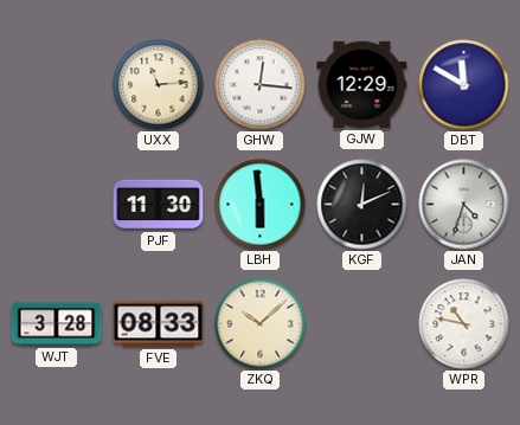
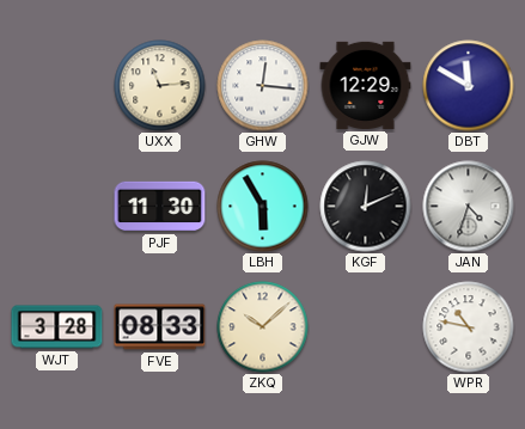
LBH: 5:59 -> 5:55 (263, 207)
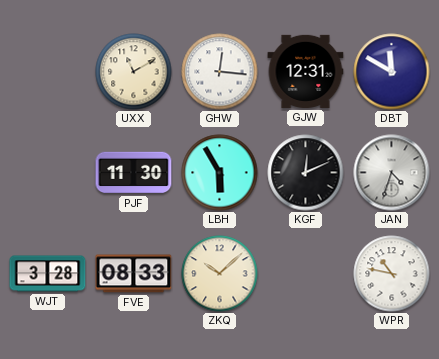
UXX: 11:14 -> 11:10 (134, 72)
GJW: 12:29 -> 12:31 (306, 71)
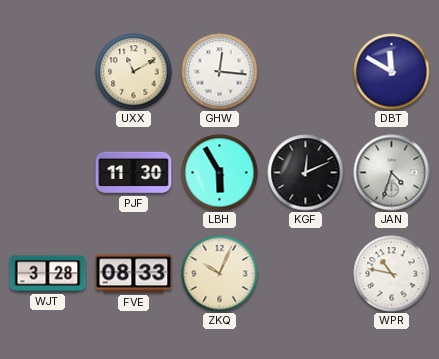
GJW: 12:31 -> none (306, 71)
ZKQ: 10:08 -> 10:04 (220, 274)
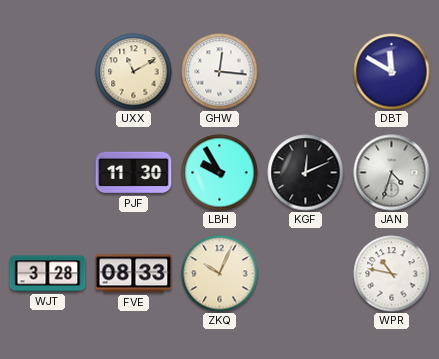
LBH: 5:55 -> 9:55 (220, 173)
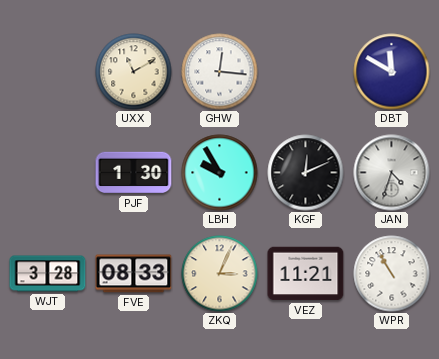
PJF: 11:30 -> 1:30 (134, 173)
ZKQ: 10:04 -> 3:04 (220, 274)
VEZ: none -> 11:21 (306, 274)
WPR: 10:47 -> 10:55 (392, 274)
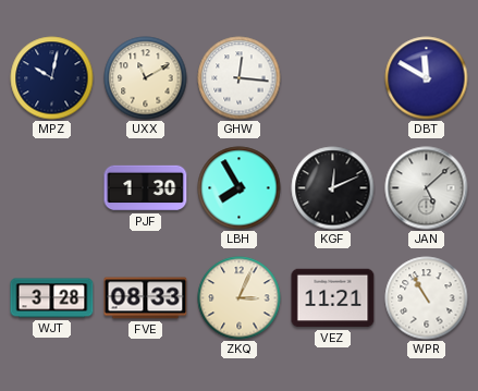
MPZ: none -> 10:02 (52, 78)
LBH: 9:55 -> 7:55 (240, 188)
JAN: 4:33 -> 5:08 (427, 188)
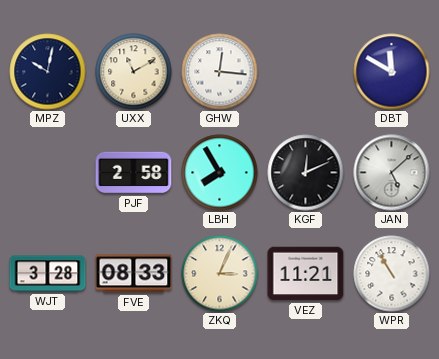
PJF: 1:30 -> 2:58 (134, 173)
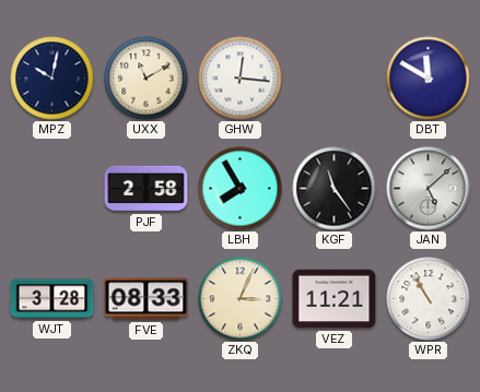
KGF: 12:11 -> 11:24 (335, 189)
